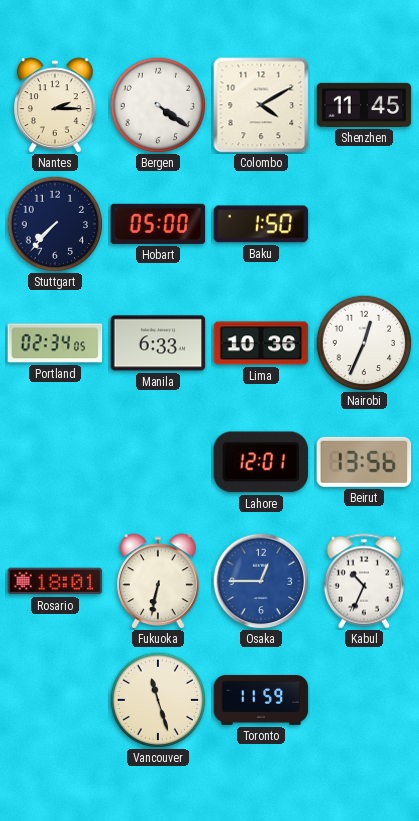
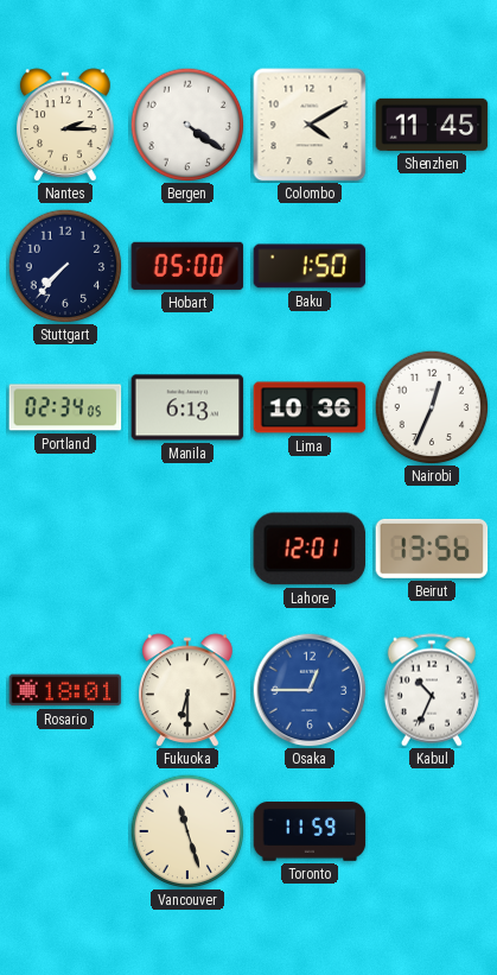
Manila: 6:33 -> 6:13 (187, 407)
Fukuoka: 6:32 -> 6:30 (189, 690)
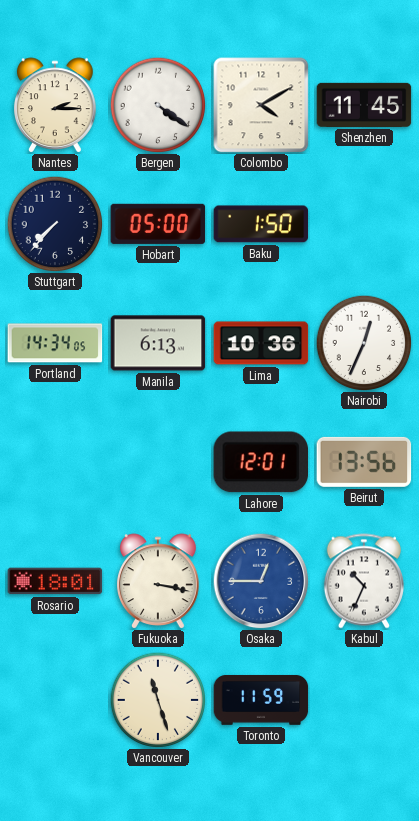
Portland: 02:34 -> 14:34 (55, 343)
Fukuoka: 6:30 -> 3:17 (159, 581)
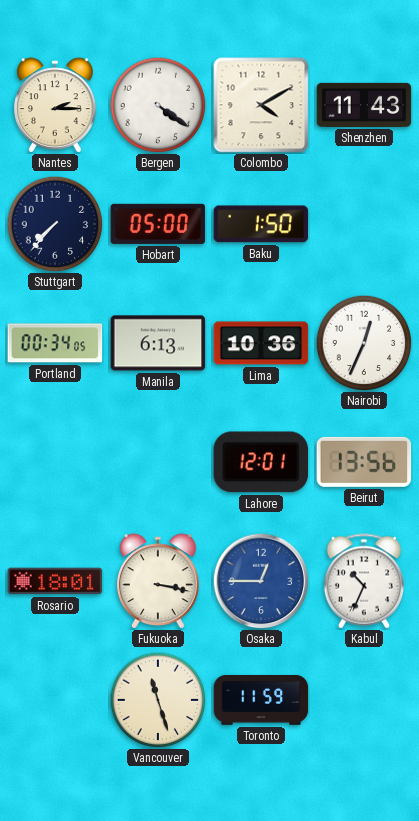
Shenzhen: 11:45 -> 11:43 (364, 105)
Portland: 14:34 -> 00:34 (55, 343)
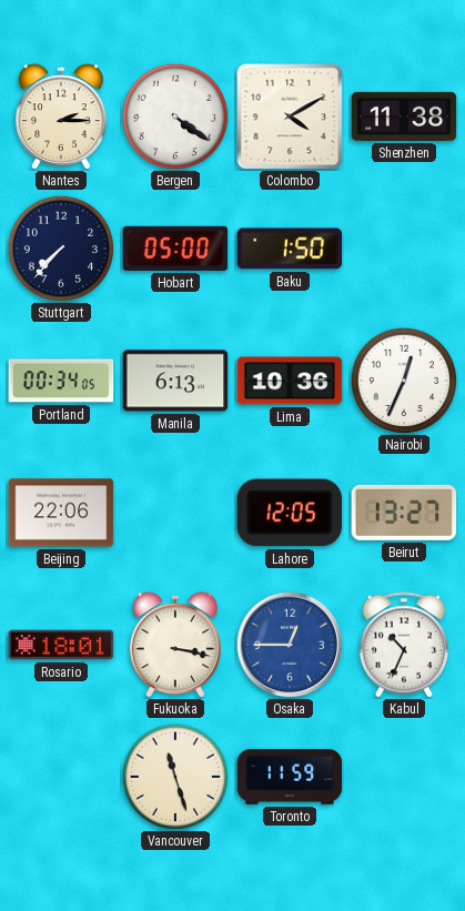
Shenzhen: 11:43 -> 11:38 (404, 117)
Beijing: none -> 22:06 (61, 513)
Lahore: 12:01 -> 12:05 (290, 513)
Beirut: 13:56 -> 13:27 (404, 513)
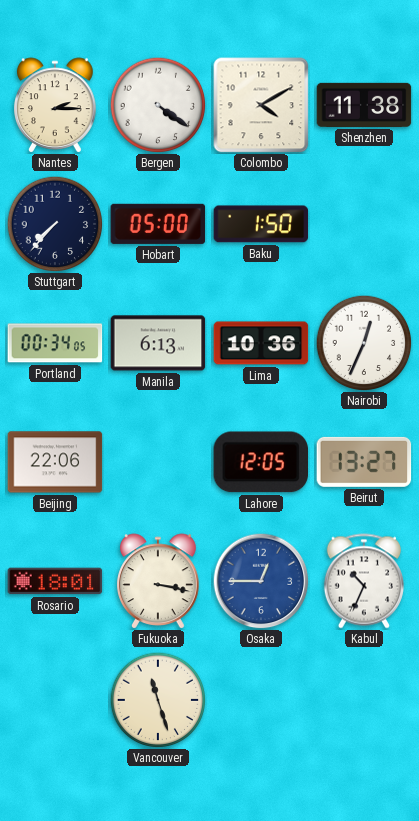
Toronto: 11:59 -> none (290, 777)
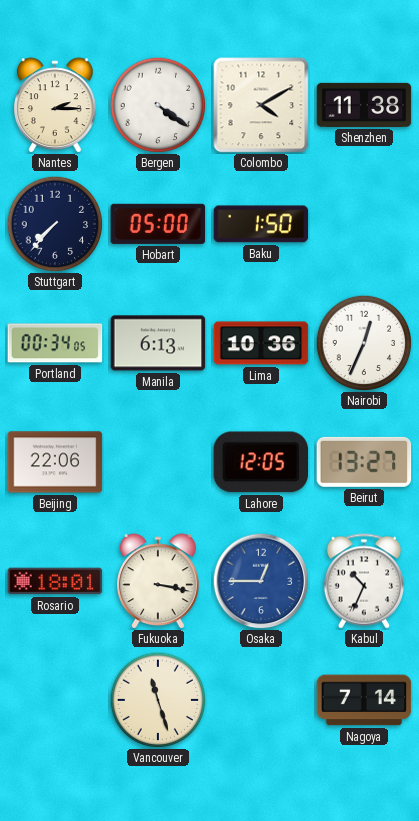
Nagoya: none -> 7:14 (364, 700)
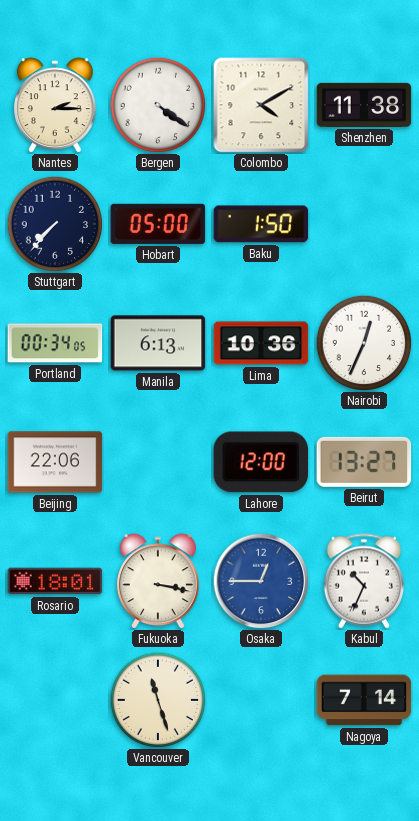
Lahore: 12:05 -> 12:00 (261, 462)
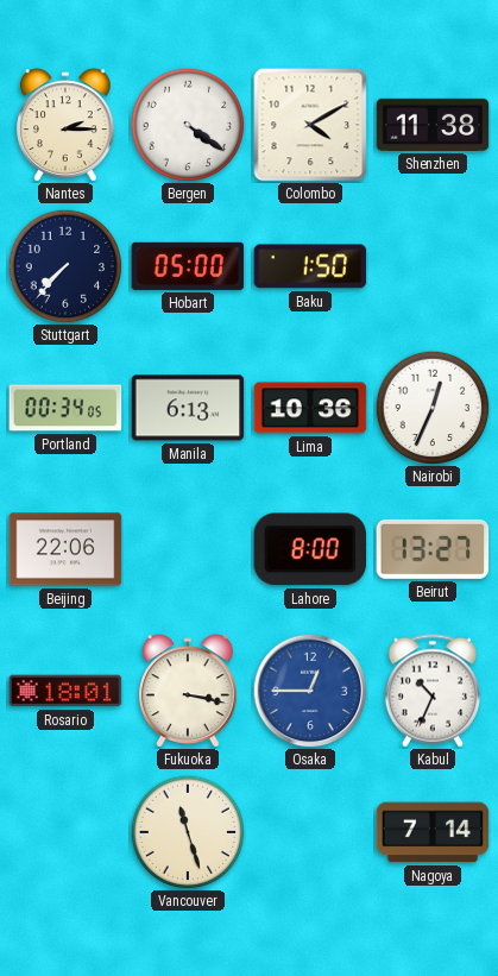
Lahore: 12:00 -> 8:00 (310, 549)
